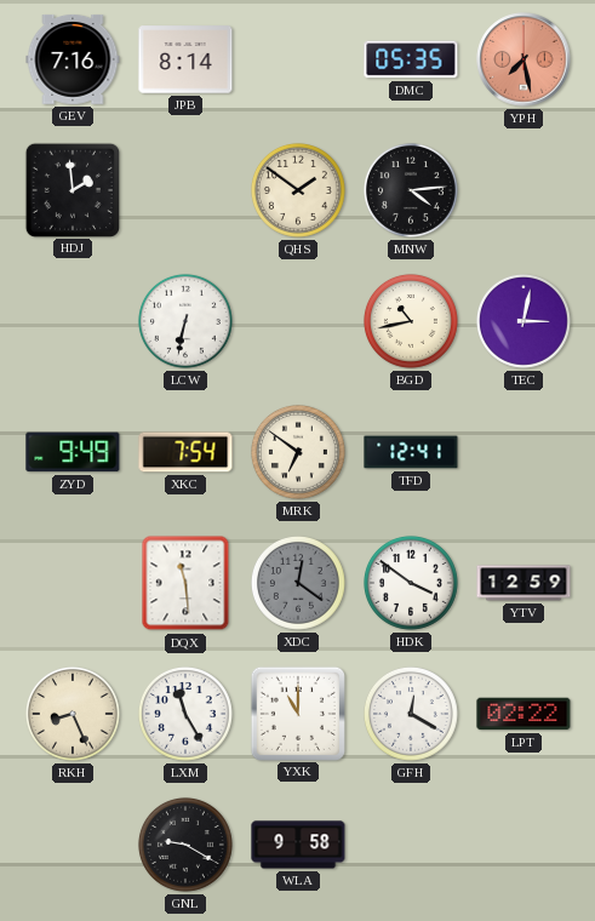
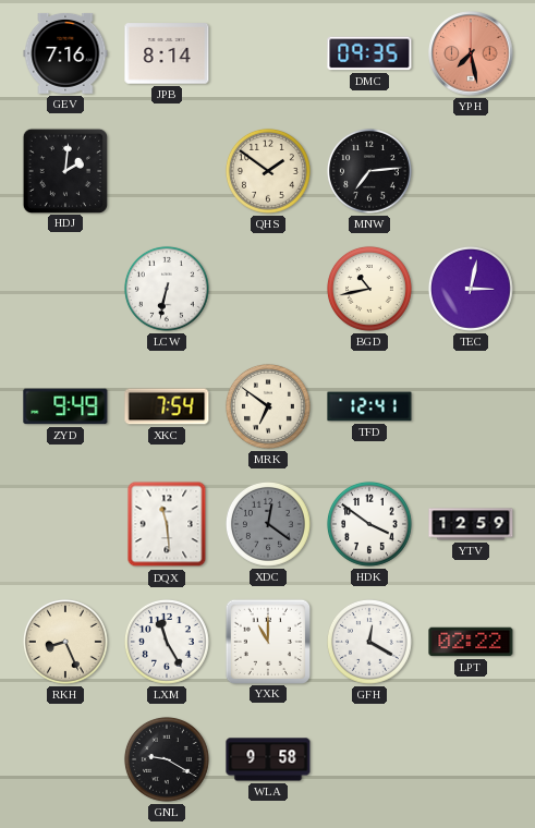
DMC: 05:35 -> 09:35 (369, 53)
HDJ: 1:59 -> 2:01 (64, 170)
MNW: 4:14 -> 7:14 (369, 171)
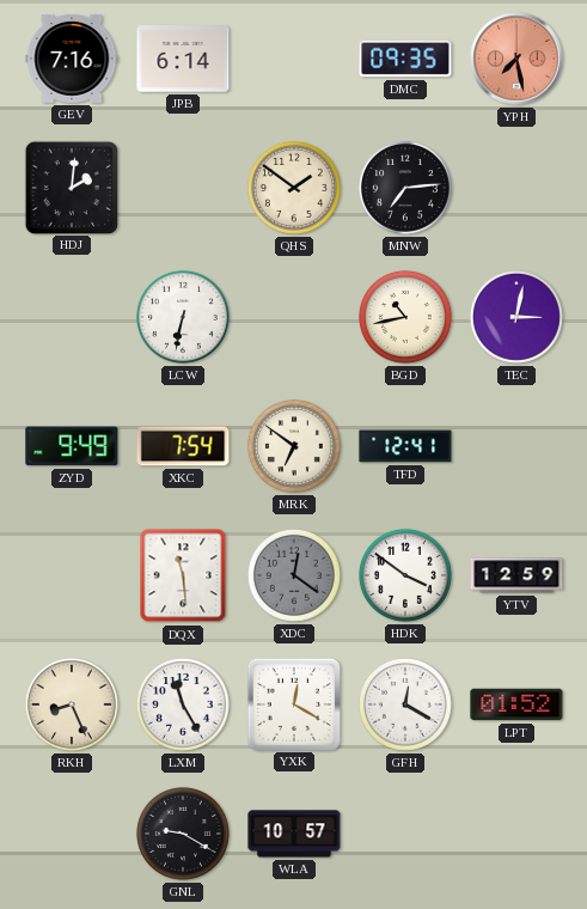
JPB: 8:14 -> 6:14 (183, 59)
YXK: 11:00 -> 12:20 (293, 703)
LPT: 02:22 -> 01:52 (516, 704)
WLA: 9:58 -> 10:57 (294, 834)
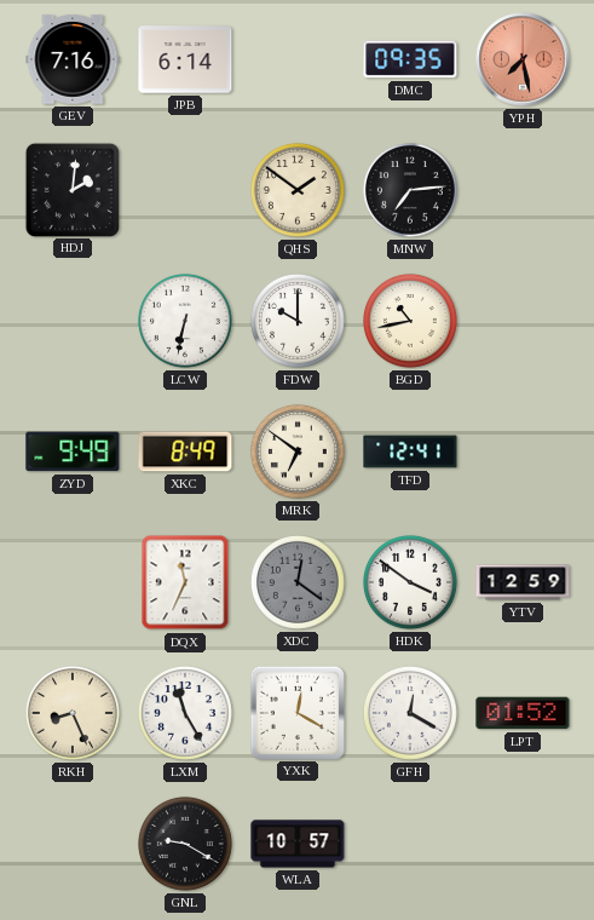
FDW: none -> 10:00 (298, 321)
TEC: 3:02 -> none (516, 317)
XKC: 7:54 -> 8:49 (185, 452)
DQX: 11:29 -> 11:34 (185, 582)
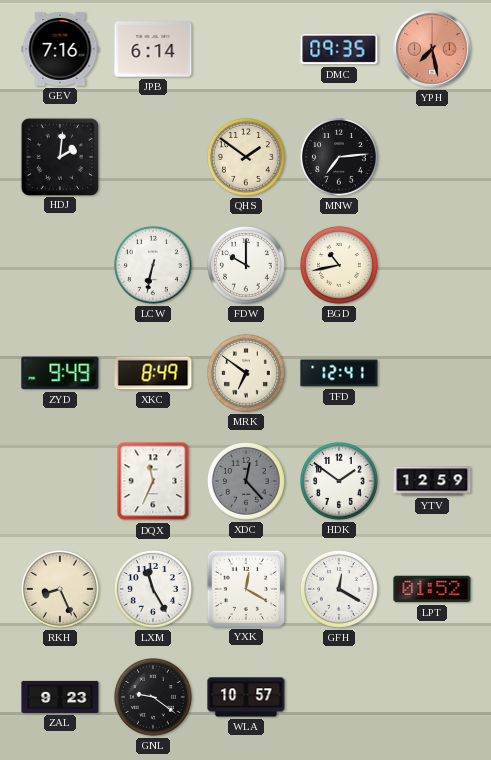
XDC: 12:21 -> 12:23 (246, 481)
HDK: 3:51 -> 1:51 (339, 481)
ZAL: none -> 9:23 (60, 697)
GNL: 9:20 -> 9:21 (153, 697)
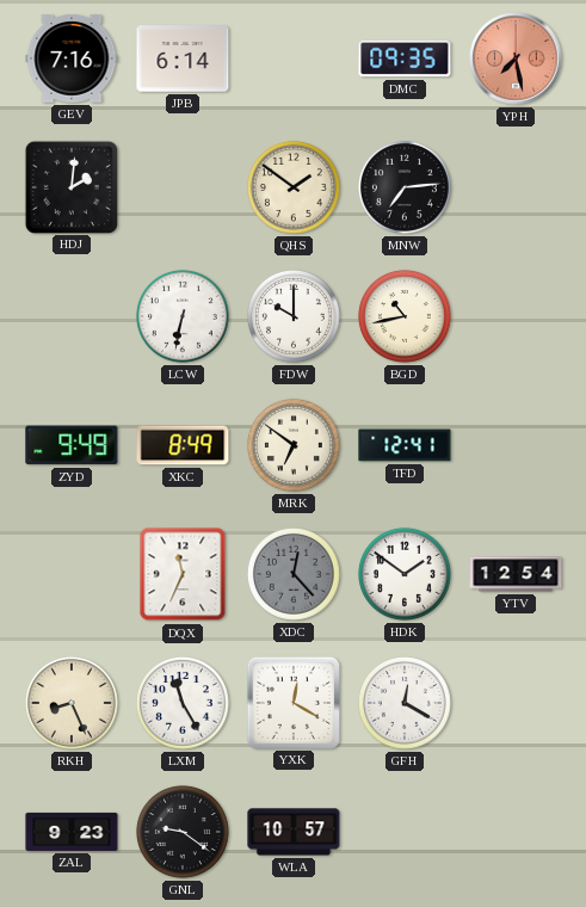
YTV: 12:59 -> 12:54 (516, 574)
LPT: 01:52 -> none (432, 589)
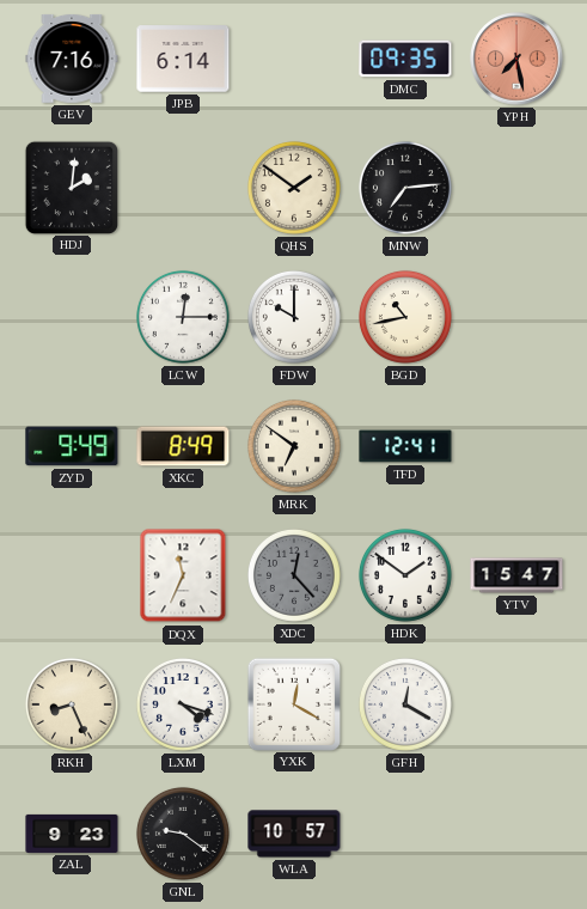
LCW: 6:32 -> 12:15 (183, 317)
YTV: 12:54 -> 15:47 (516, 575)
LXM: 11:25 -> 4:18 (183, 704)
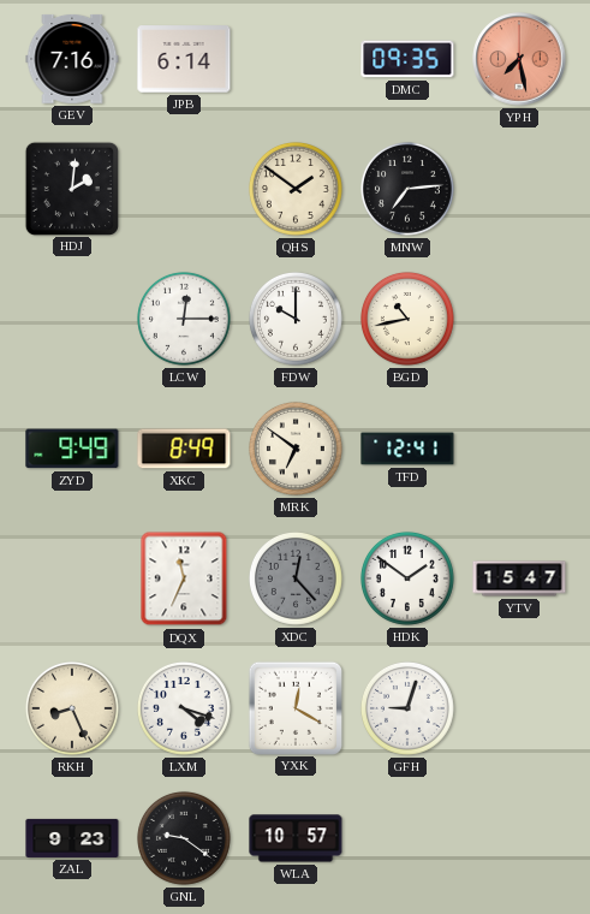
GFH: 12:20 -> 9:03 (407, 708)
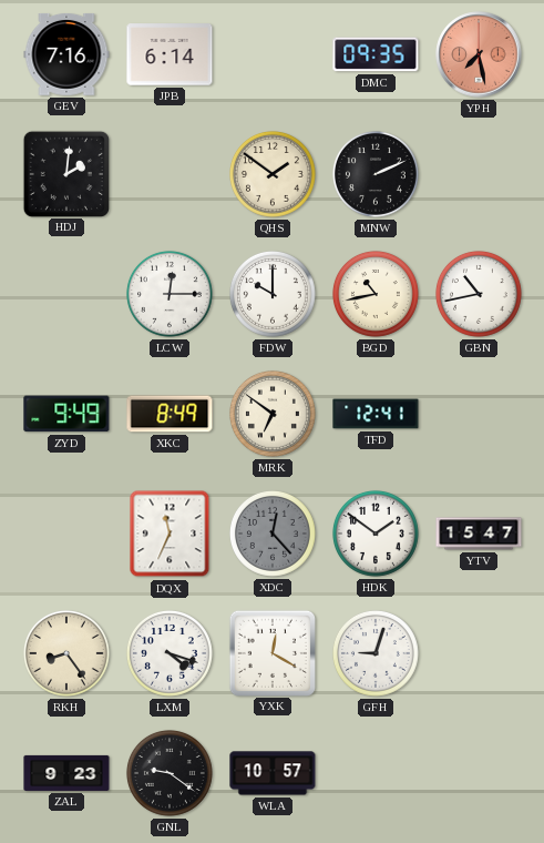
MNW: 7:14 -> 2:11 (376, 174)
GBN: none -> 10:43 (479, 294)
RKH: 8:26 -> 8:24 (66, 653)
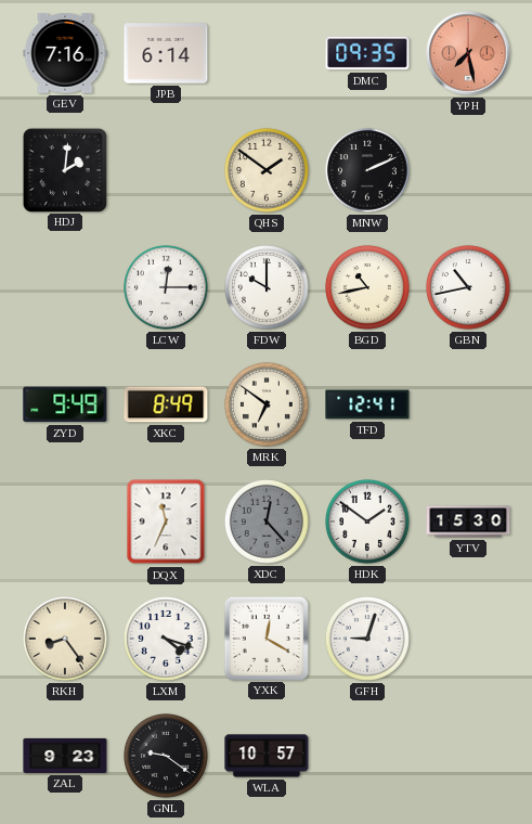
YTV: 15:47 -> 15:30 (468, 522)
